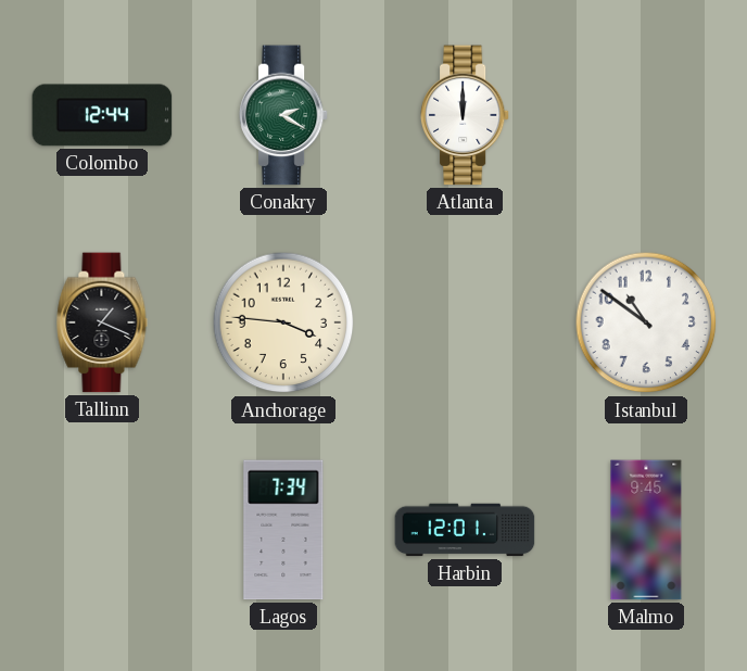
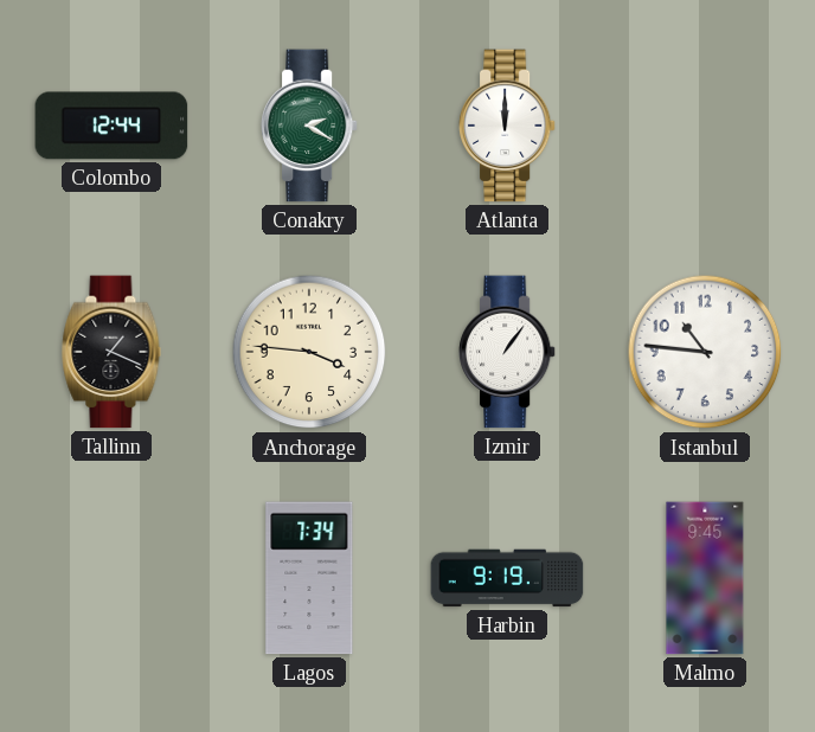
Izmir: none -> 1:06 (507, 352)
Istanbul: 10:51 -> 10:46 (705, 352)
Harbin: 12:01 -> 9:19 (507, 578)
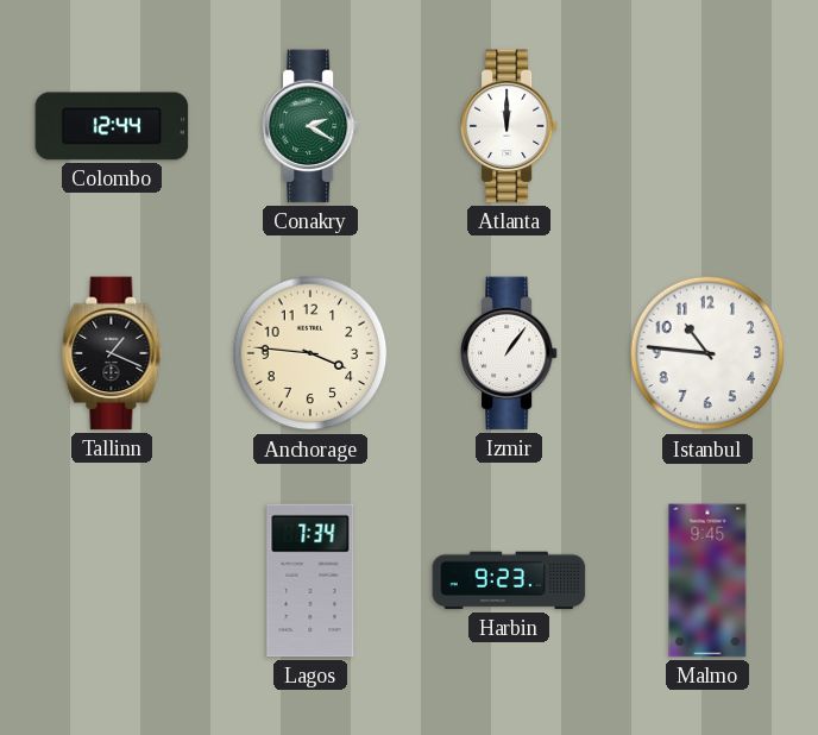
Harbin: 9:19 -> 9:23 (509, 580)
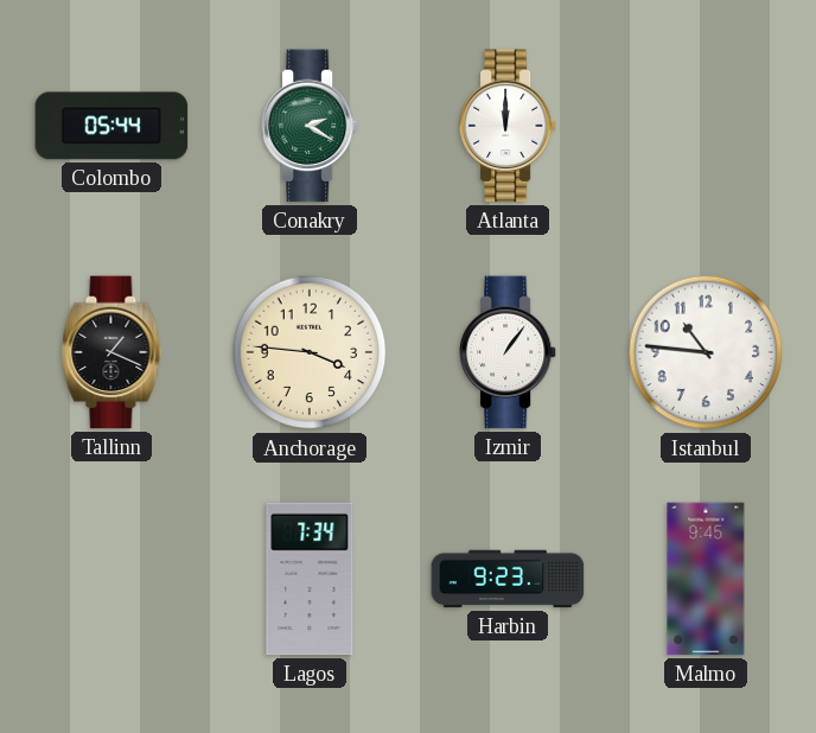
Colombo: 12:44 -> 05:44 (111, 126)
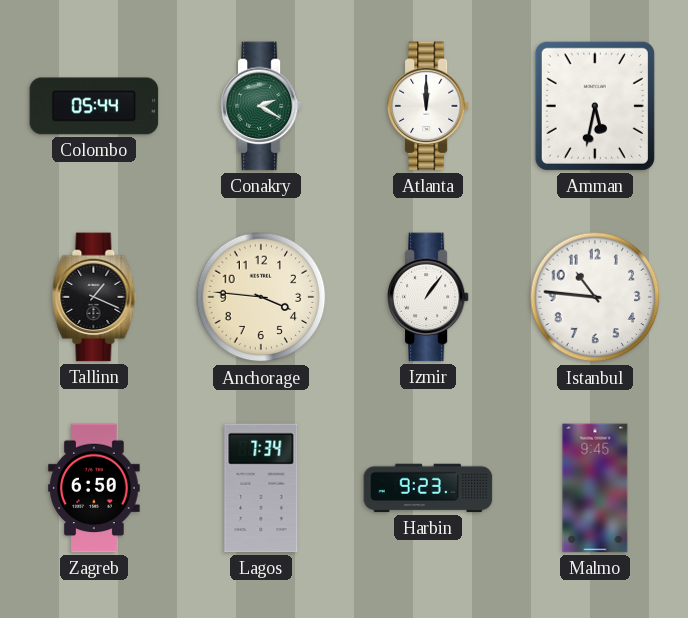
Amman: none -> 5:32 (595, 106)
Zagreb: none -> 6:50 (94, 488)
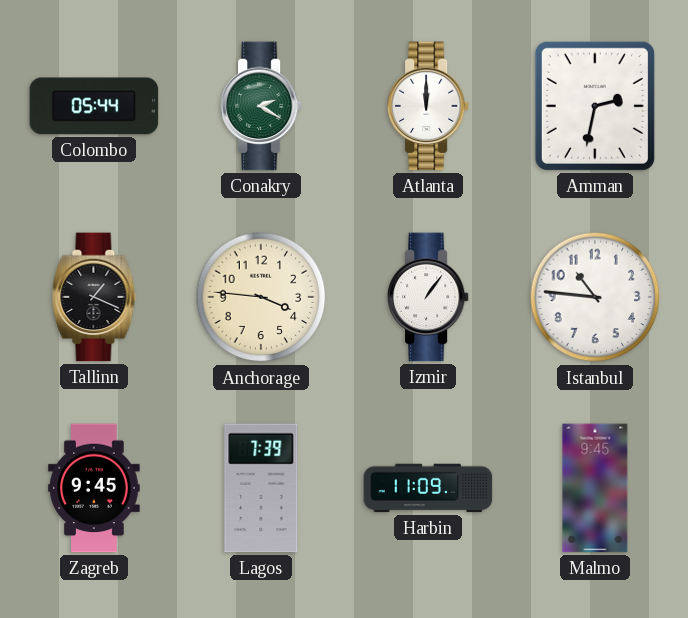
Amman: 5:32 -> 2:32 (595, 106)
Zagreb: 6:50 -> 9:45 (94, 488)
Lagos: 7:34 -> 7:39 (261, 488)
Harbin: 9:23 -> 11:09 (428, 488)
